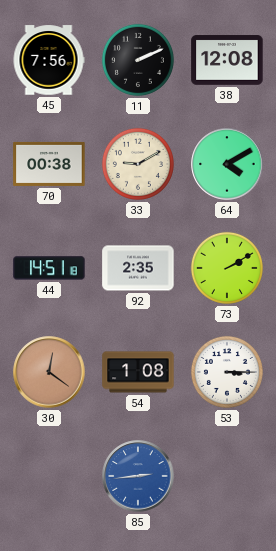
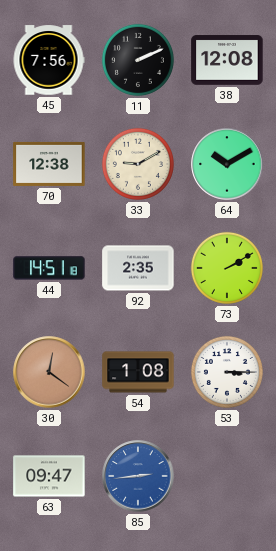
70: 00:38 -> 12:38 (49, 164)
64: 4:10 -> 10:10 (227, 164)
63: none -> 09:47 (49, 476)
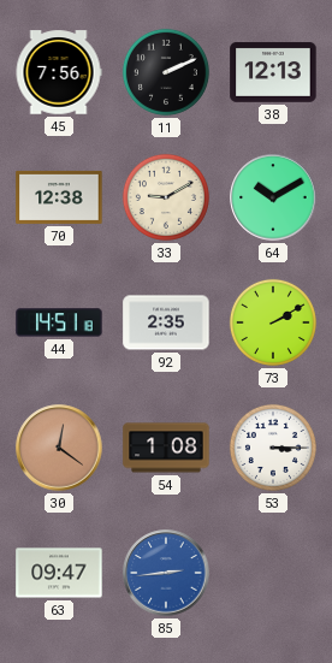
38: 12:08 -> 12:13 (273, 72)
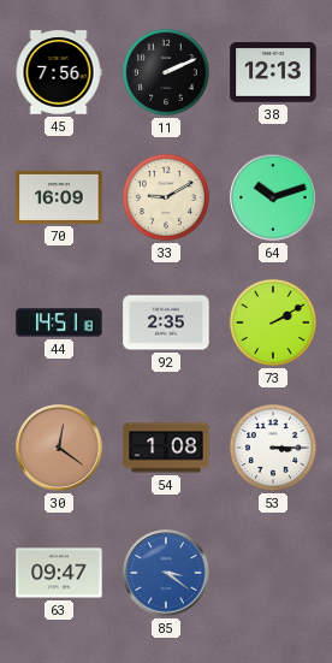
70: 12:38 -> 16:09 (59, 197)
64: 10:10 -> 10:12 (273, 197)
85: 2:44 -> 3:21 (166, 573)
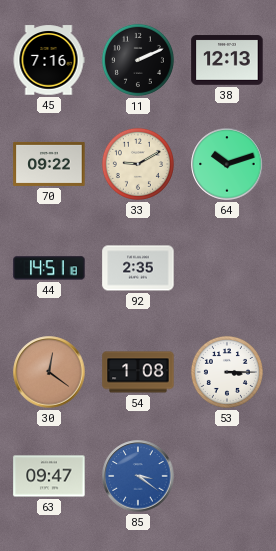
45: 7:56 -> 7:16 (49, 60)
70: 16:09 -> 09:22 (49, 164)
73: 2:10 -> none (273, 322)
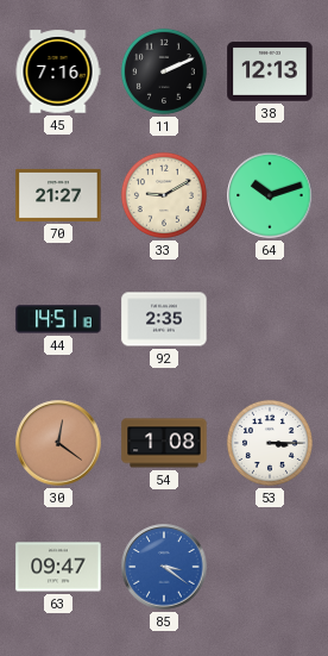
70: 09:22 -> 21:27 (58, 195)
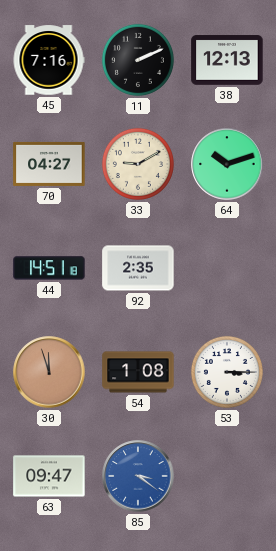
70: 21:27 -> 04:27 (49, 164)
30: 12:21 -> 11:57 (49, 372)
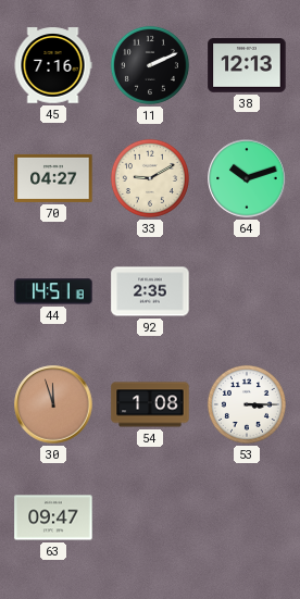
85: 3:21 -> none (138, 476)
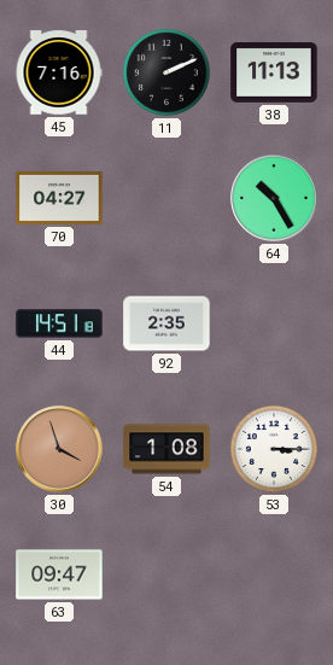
38: 12:13 -> 11:13 (274, 72)
33: 9:10 -> none (150, 178)
64: 10:12 -> 10:25 (274, 198)
30: 11:57 -> 3:57 (59, 449)
